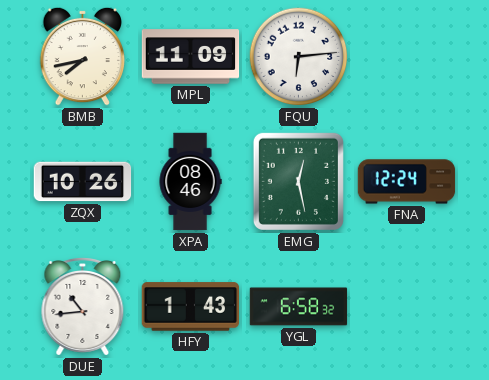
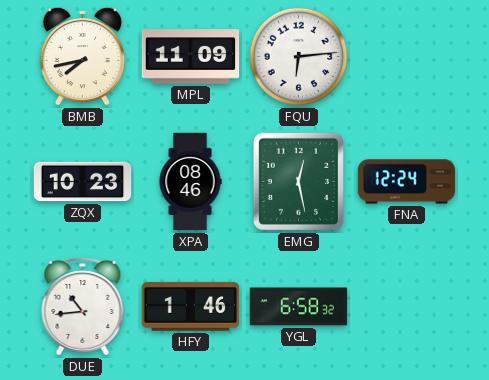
ZQX: 10:26 -> 10:23 (83, 182)
HFY: 1:43 -> 1:46 (191, 307)
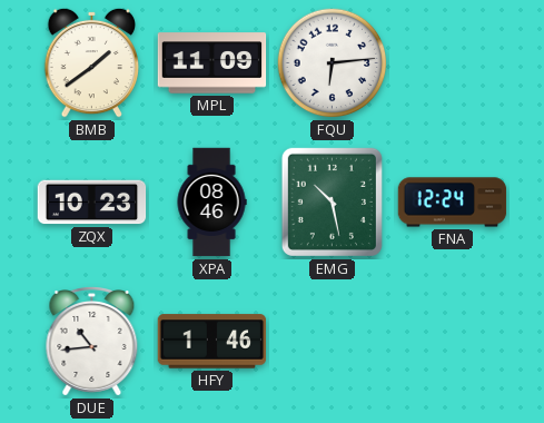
BMB: 7:43 -> 1:39 (91, 62)
EMG: 12:28 -> 10:28 (332, 201)
YGL: 6:58 -> none (299, 307)
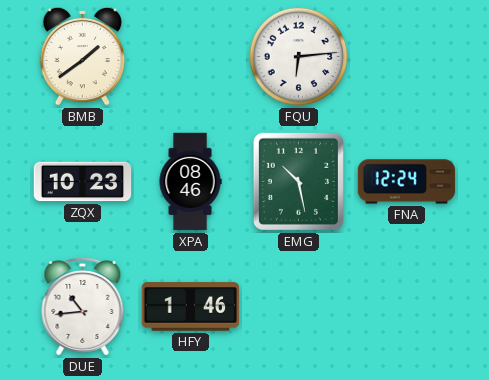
MPL: 11:09 -> none (212, 63)
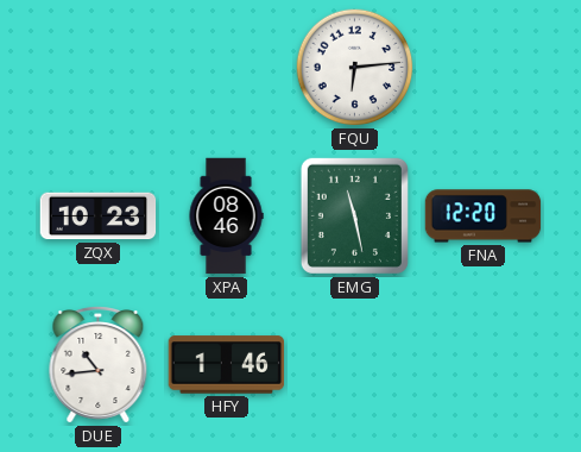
BMB: 1:39 -> none (82, 56)
EMG: 10:28 -> 11:28 (354, 215)
FNA: 12:24 -> 12:20 (484, 216)
